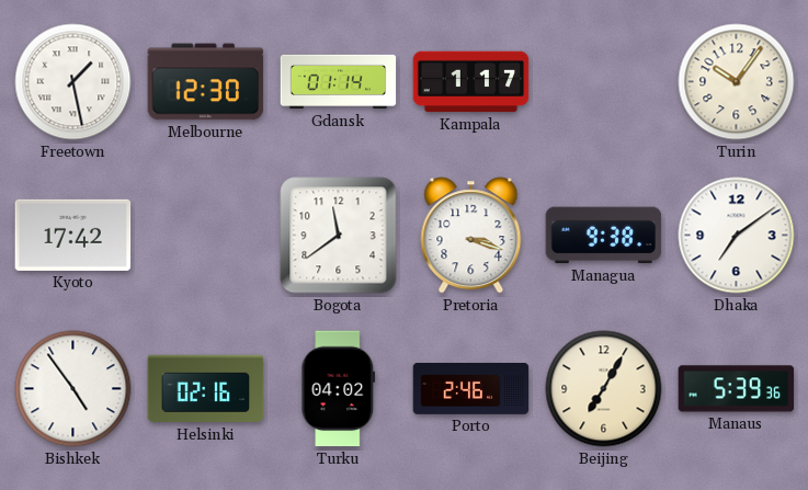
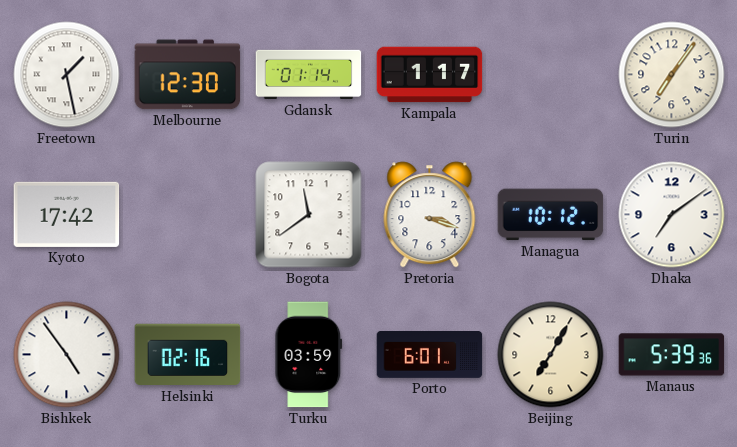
Turin: 10:06 -> 7:06 (672, 75)
Managua: 9:38 -> 10:12 (551, 215)
Turku: 04:02 -> 03:59 (309, 355)
Porto: 2:46 -> 6:01 (430, 355)
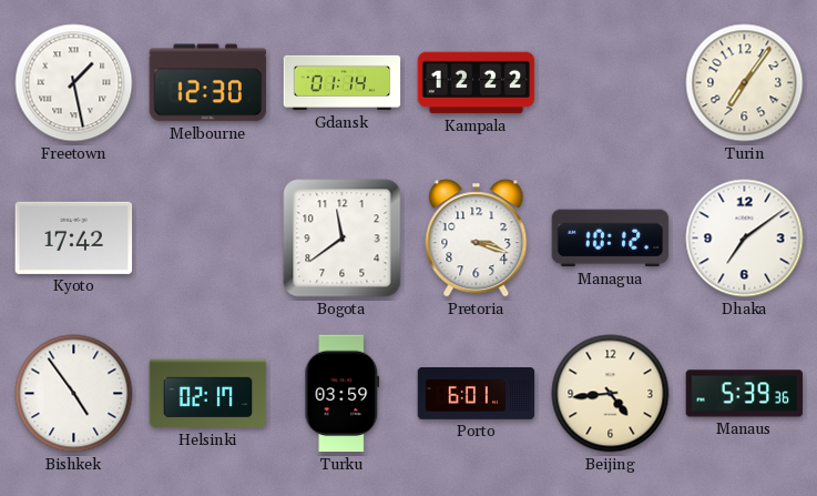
Kampala: 1:17 -> 12:22 (477, 83)
Helsinki: 02:16 -> 02:17 (208, 394)
Beijing: 7:05 -> 4:44 (611, 394)
